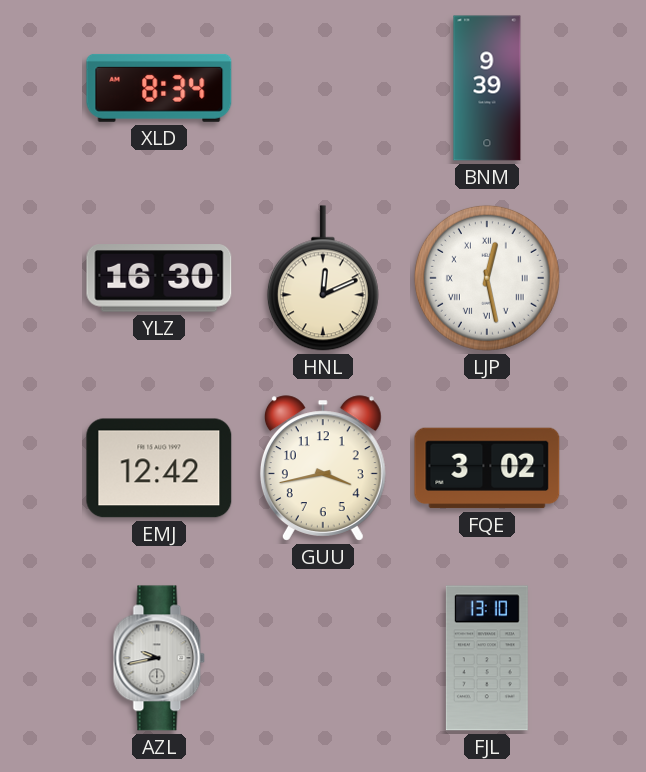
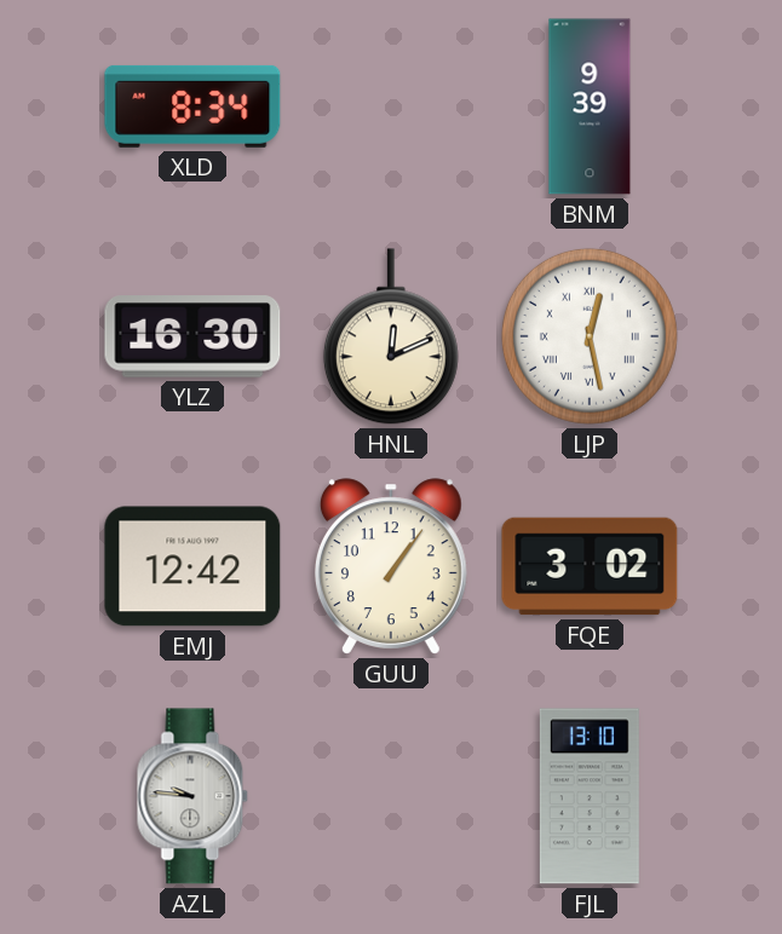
GUU: 3:43 -> 1:06 (391, 566)
AZL: 9:43 -> 9:46 (192, 796)
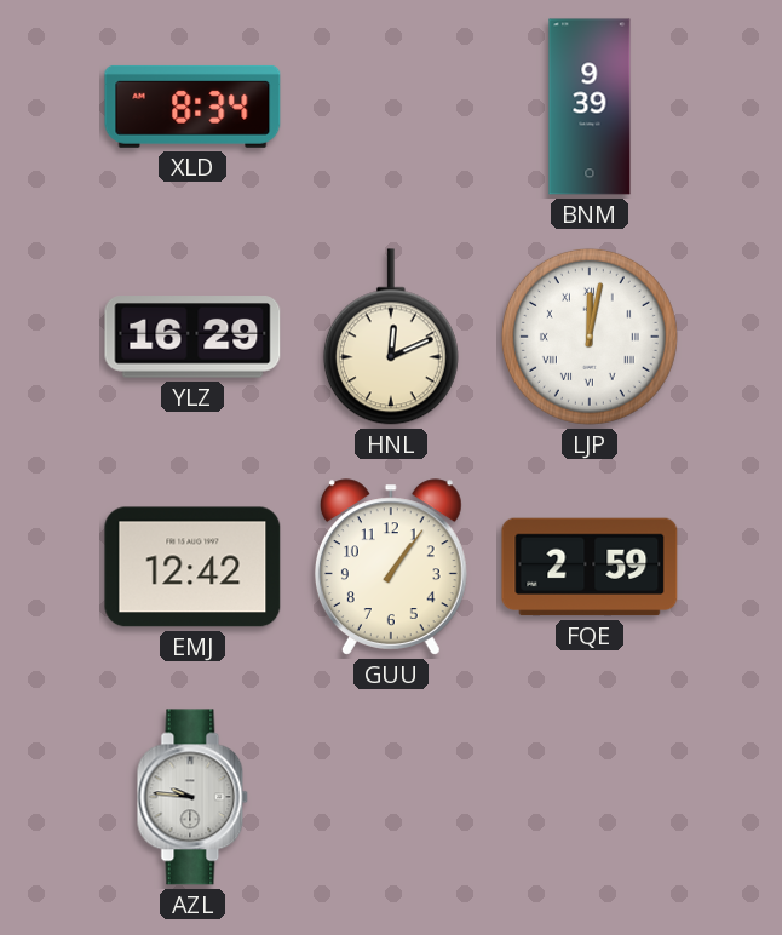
YLZ: 16:30 -> 16:29 (192, 337)
LJP: 12:28 -> 12:02 (590, 337)
FQE: 3:02 -> 2:59 (590, 567)
FJL: 13:10 -> none (590, 796)
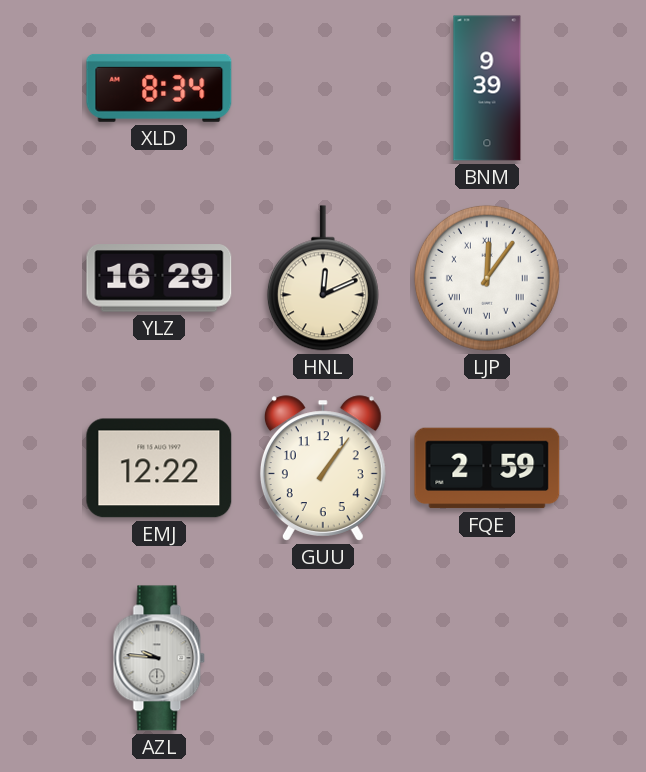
LJP: 12:02 -> 12:06 (487, 278)
EMJ: 12:42 -> 12:22 (159, 468)
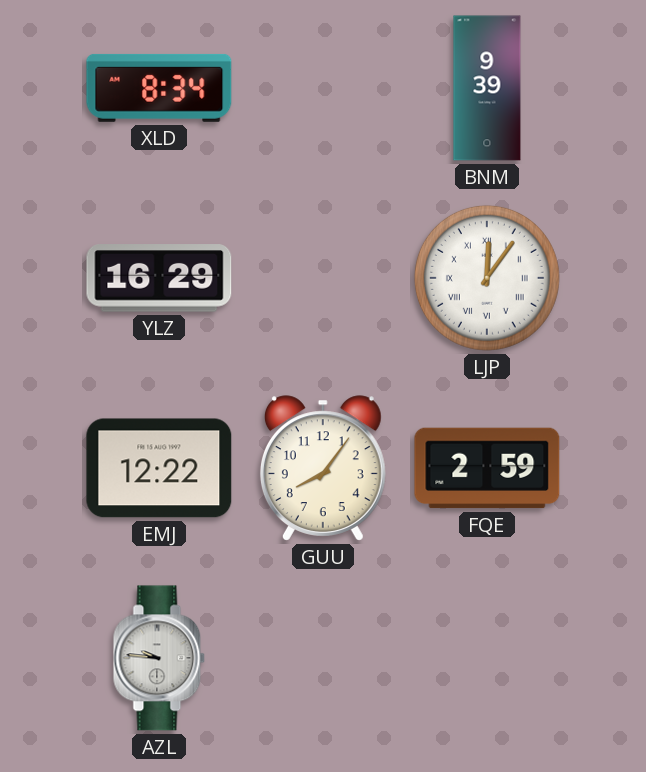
HNL: 12:11 -> none (323, 278)
GUU: 1:06 -> 8:06 (323, 468)
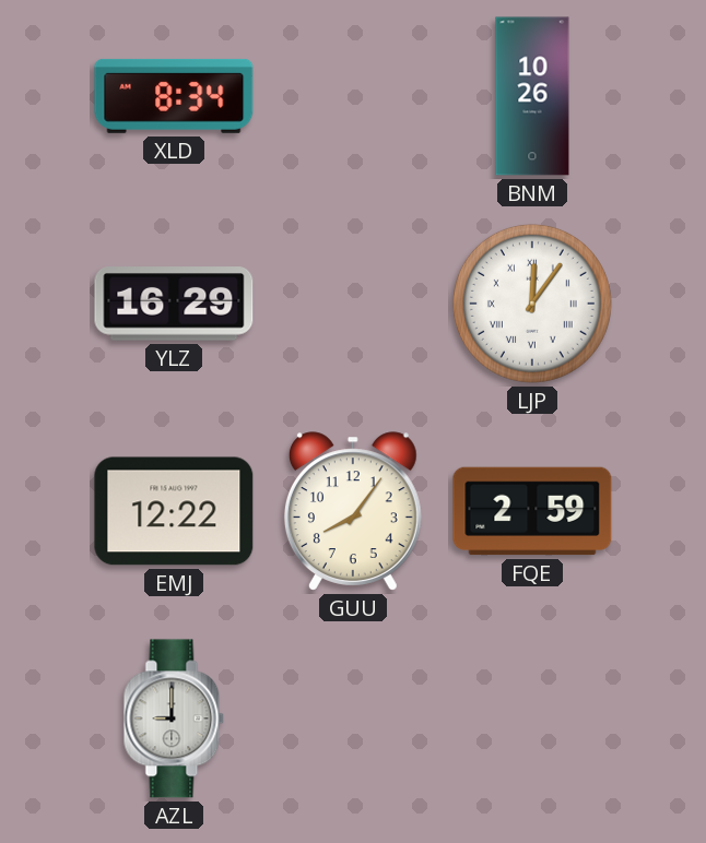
BNM: 9:39 -> 10:26 (532, 96)
AZL: 9:46 -> 9:00 (174, 719)
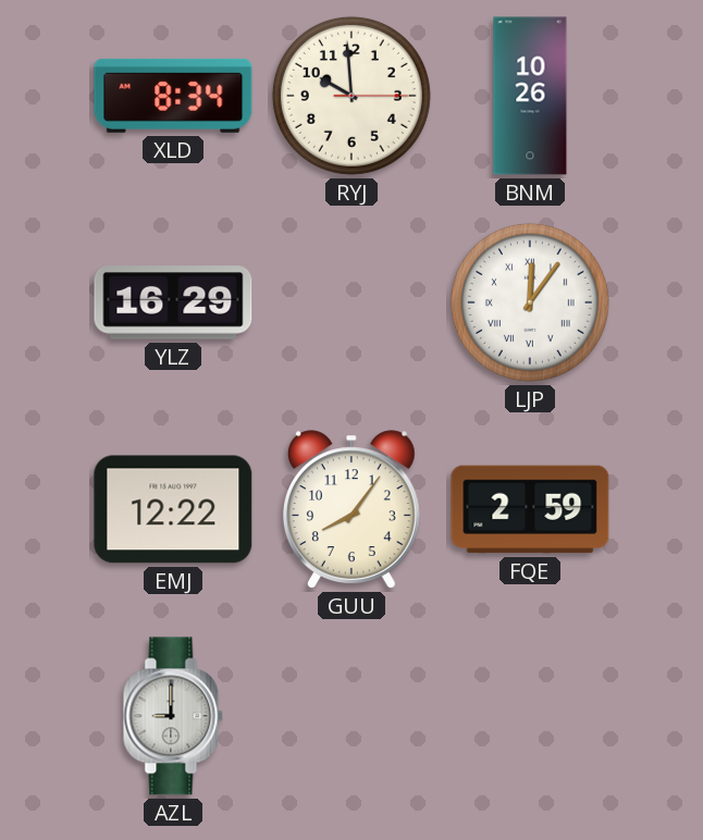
RYJ: none -> 9:59 (351, 96)
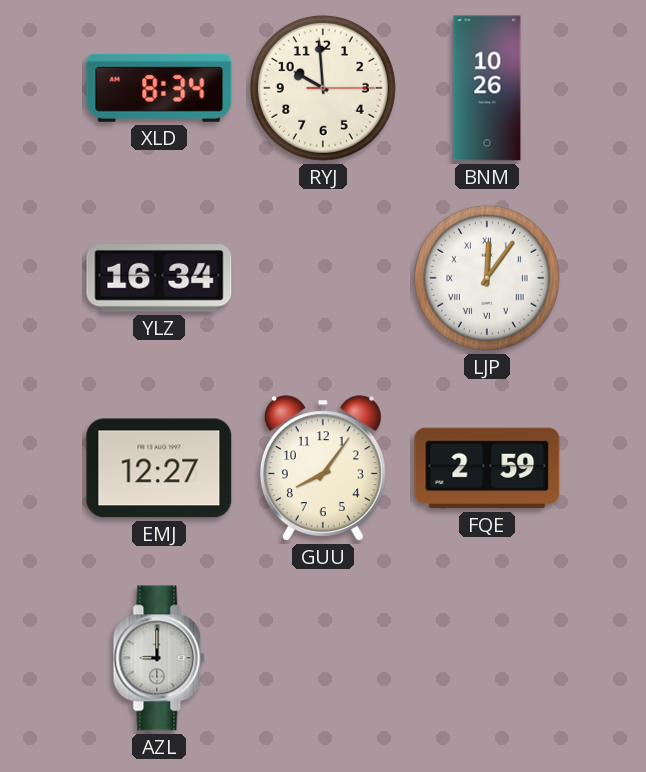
YLZ: 16:29 -> 16:34 (159, 278)
EMJ: 12:22 -> 12:27 (159, 468)
